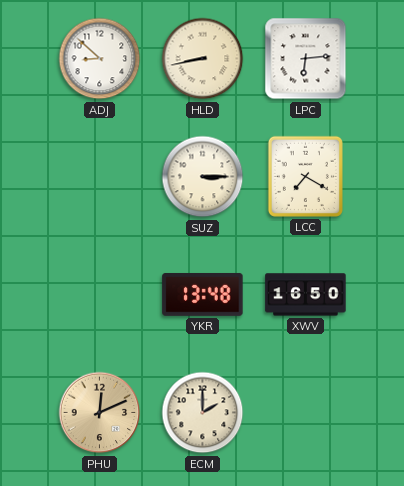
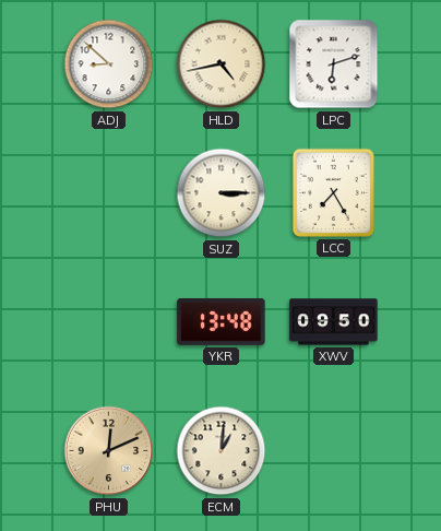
HLD: 8:43 -> 4:43 (222, 64)
LPC: 6:14 -> 6:12 (334, 64)
LCC: 7:20 -> 7:25 (333, 192)
XWV: 16:50 -> 09:50 (334, 322)
ECM: 2:00 -> 1:01 (222, 451)
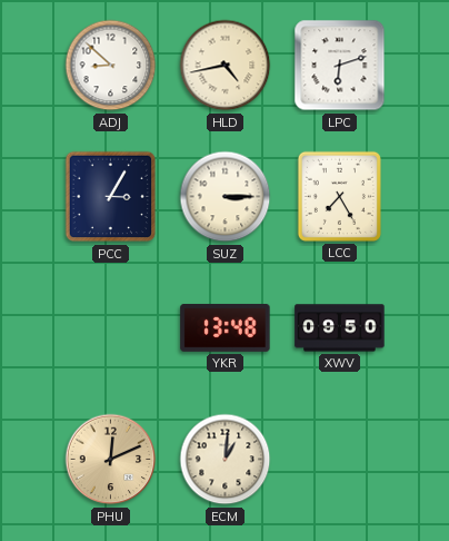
PCC: none -> 3:05 (111, 197)
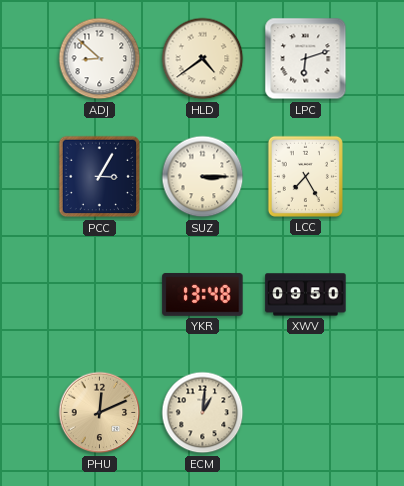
HLD: 4:43 -> 4:39 (203, 59)
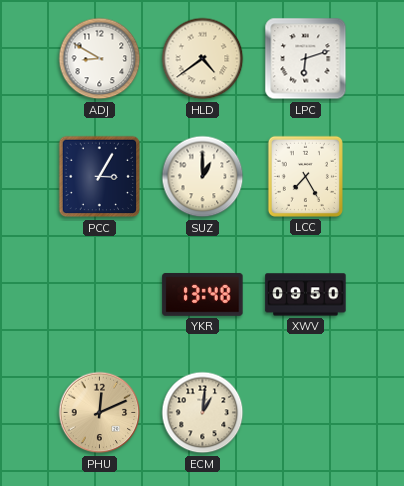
ADJ: 8:52 -> 8:50 (100, 59)
SUZ: 3:15 -> 1:00 (203, 177)
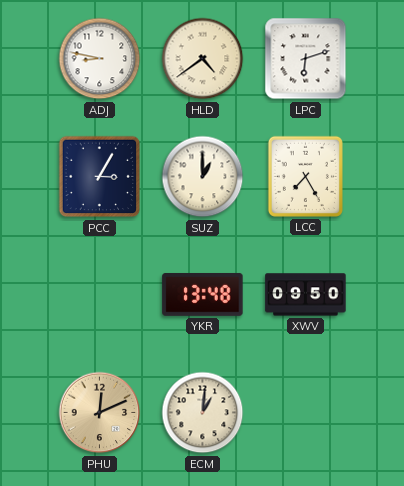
ADJ: 8:50 -> 8:47 (100, 59)
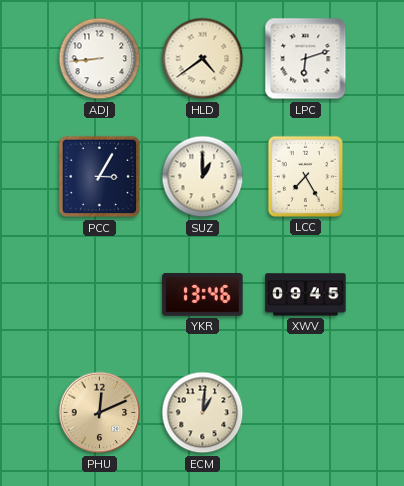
ADJ: 8:47 -> 8:44 (100, 59)
YKR: 13:48 -> 13:46 (203, 295)
XWV: 09:50 -> 09:45 (306, 295)
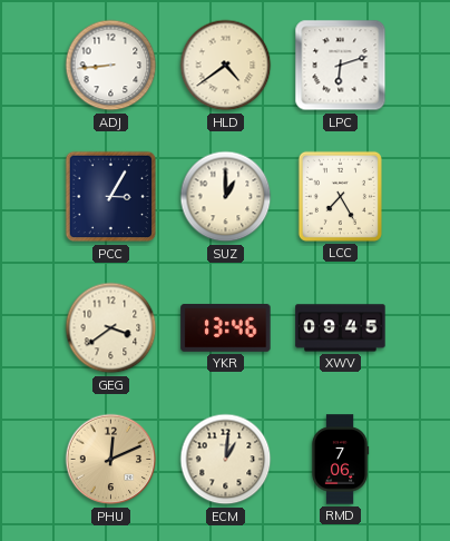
GEG: none -> 3:39 (111, 328)
RMD: none -> 7:06 (340, 460)
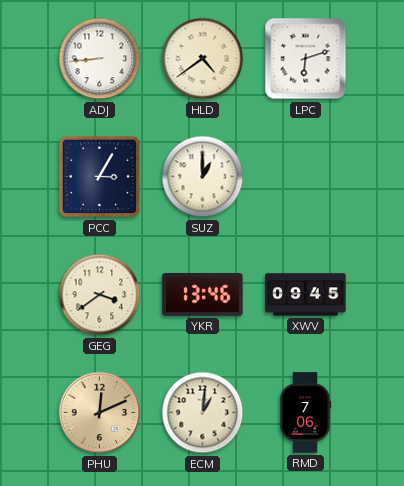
LCC: 7:25 -> none (340, 196)
